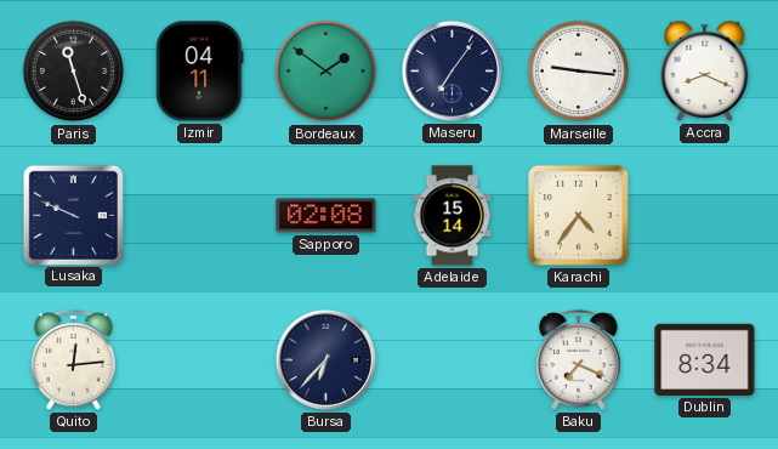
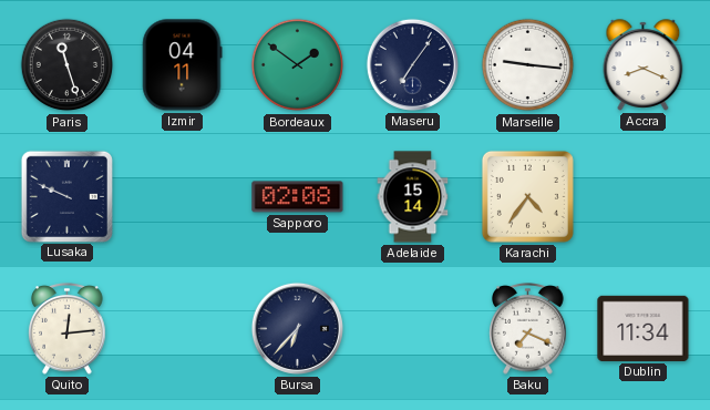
Dublin: 8:34 -> 11:34 (644, 328)
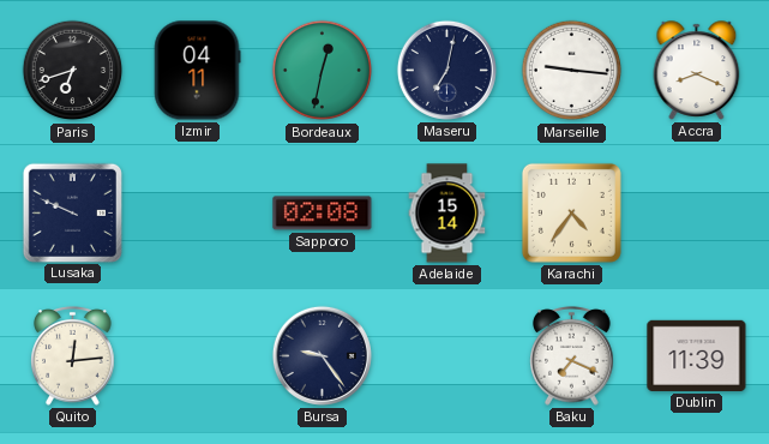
Paris: 11:27 -> 6:42 (73, 71)
Bordeaux: 1:51 -> 12:32 (323, 71)
Maseru: 7:06 -> 7:02 (446, 70)
Bursa: 6:37 -> 9:24 (322, 355)
Dublin: 11:34 -> 11:39 (697, 355)
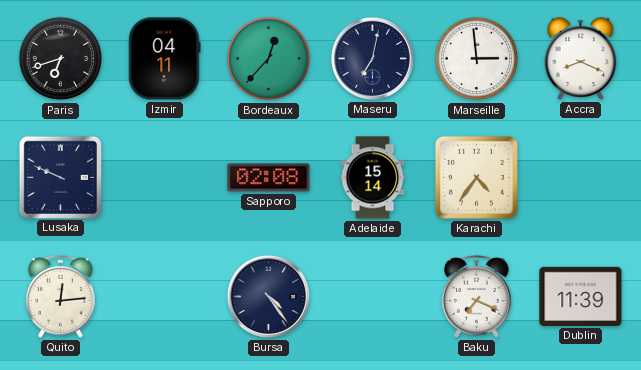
Bordeaux: 12:32 -> 12:37 (269, 59)
Marseille: 9:16 -> 2:59 (477, 59)
Bursa: 9:24 -> 4:24 (268, 296)
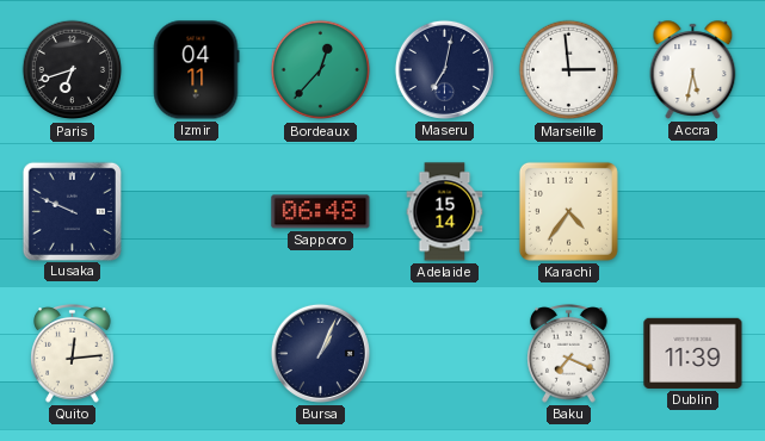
Accra: 8:19 -> 5:32 (693, 70)
Sapporo: 02:08 -> 06:48 (321, 212)
Bursa: 4:24 -> 1:04 (320, 353)
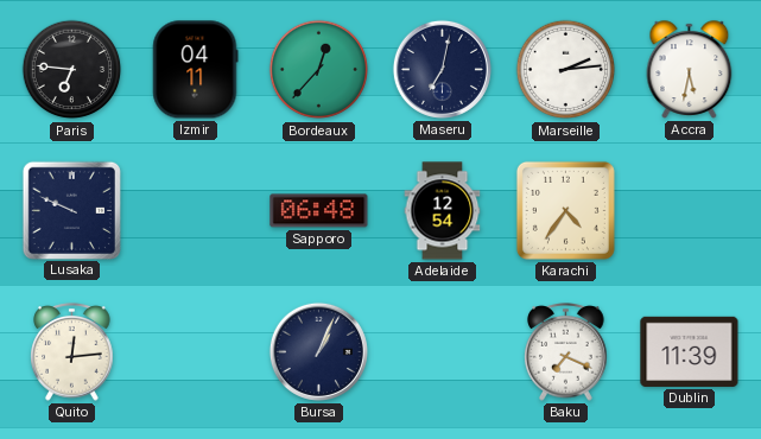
Paris: 6:42 -> 6:46 (72, 70)
Marseille: 2:59 -> 2:14 (566, 70)
Adelaide: 15:14 -> 12:54 (443, 211)
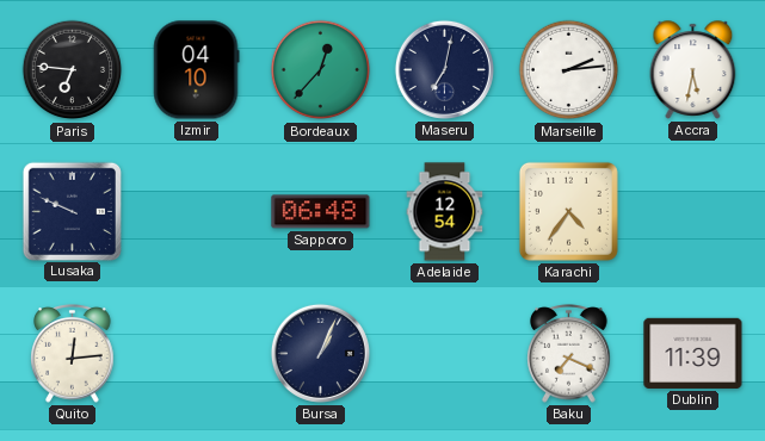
Izmir: 04:11 -> 04:10 (197, 70)
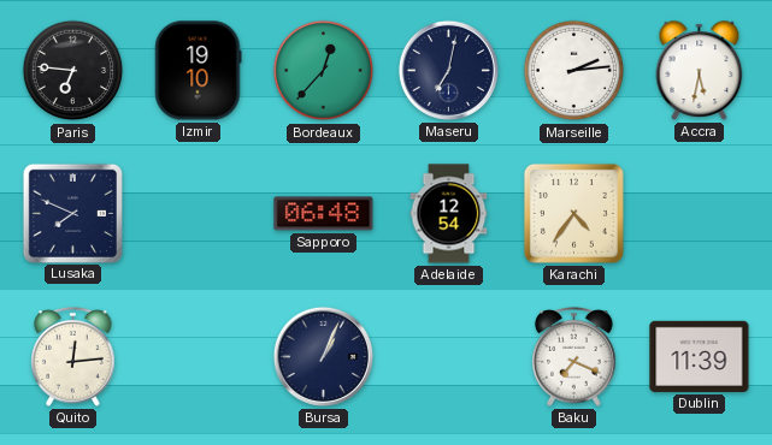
Izmir: 04:10 -> 19:10 (199, 71)
Lusaka: 9:49 -> 7:49 (72, 213)
